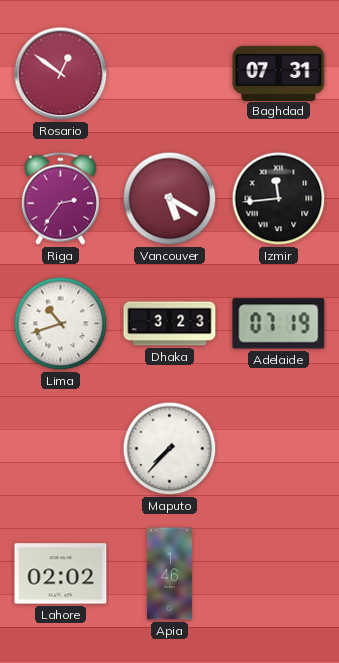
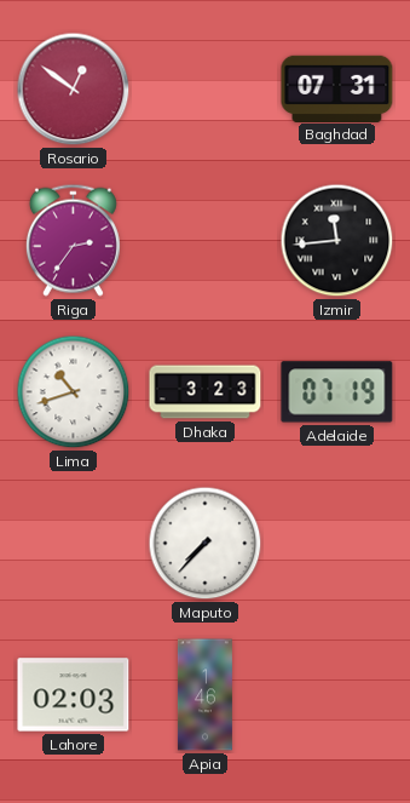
Vancouver: 5:20 -> none (170, 199)
Lahore: 02:02 -> 02:03 (74, 695)
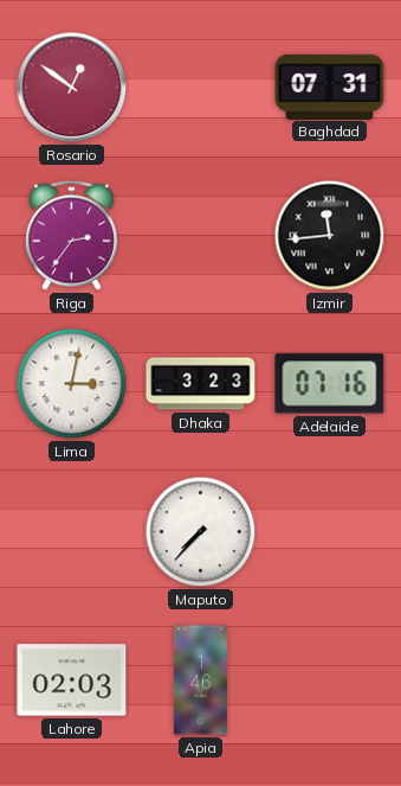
Lima: 10:42 -> 3:02 (72, 384)
Adelaide: 07:19 -> 07:16 (330, 384)
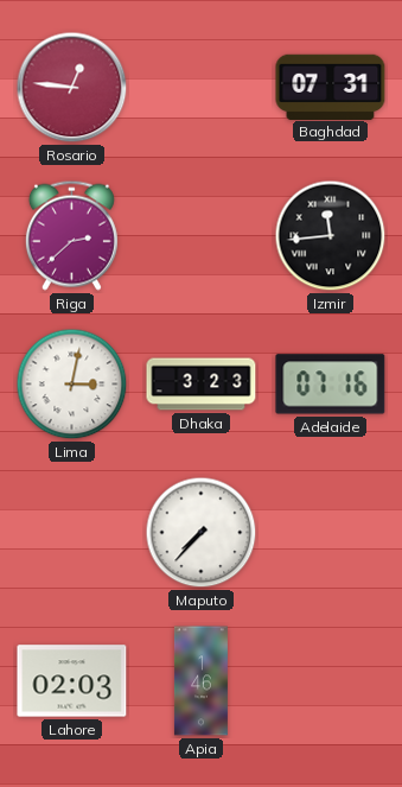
Rosario: 12:51 -> 12:46 (72, 88)
Riga: 2:36 -> 2:38 (71, 235)
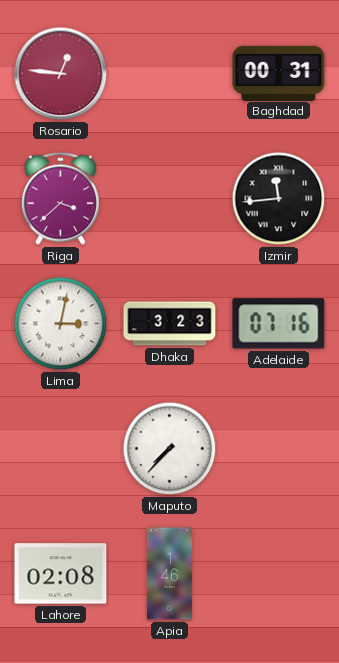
Baghdad: 07:31 -> 00:31 (279, 73)
Riga: 2:38 -> 3:38 (60, 198)
Lahore: 02:03 -> 02:08 (61, 574)
